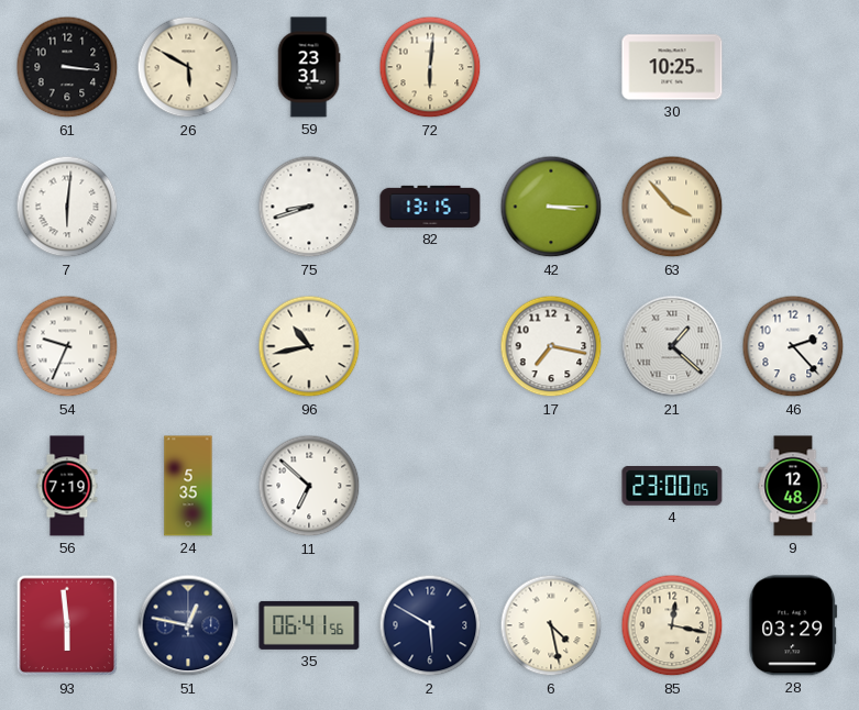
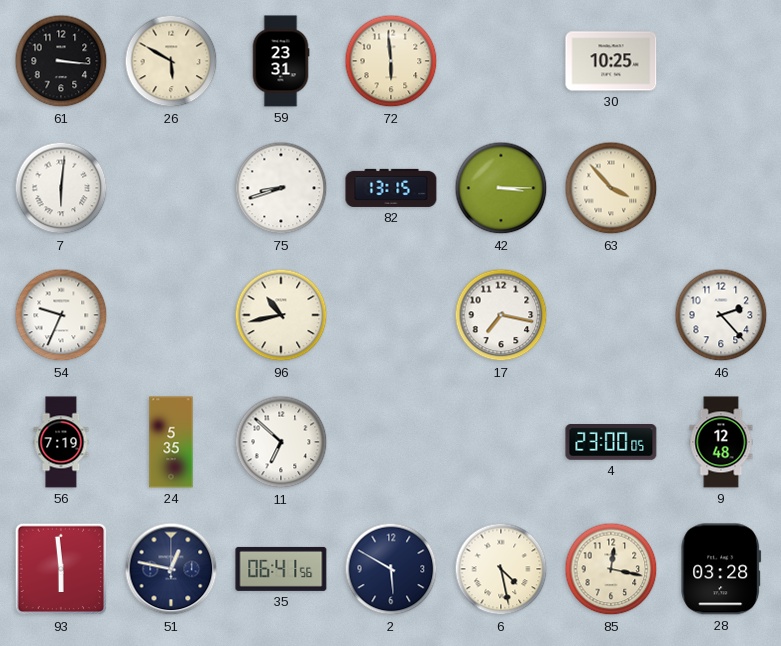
72: 6:01 -> 5:59 (391, 61)
21: 1:22 -> none (672, 346)
28: 03:29 -> 03:28 (721, 569)
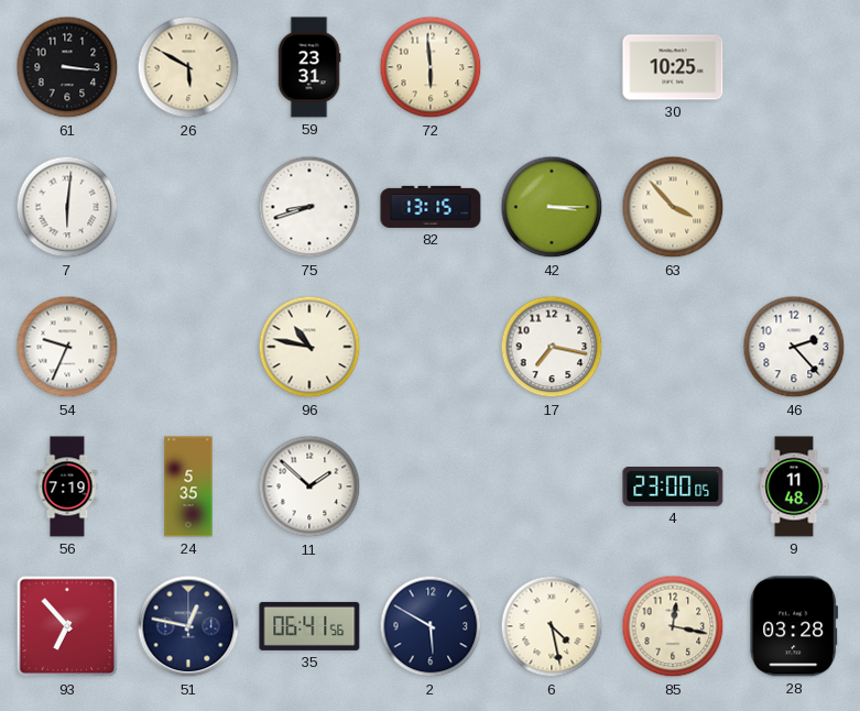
96: 10:43 -> 10:47 (309, 347)
11: 6:52 -> 1:52 (309, 486)
9: 12:48 -> 11:48 (794, 486)
93: 5:59 -> 6:53 (67, 626)
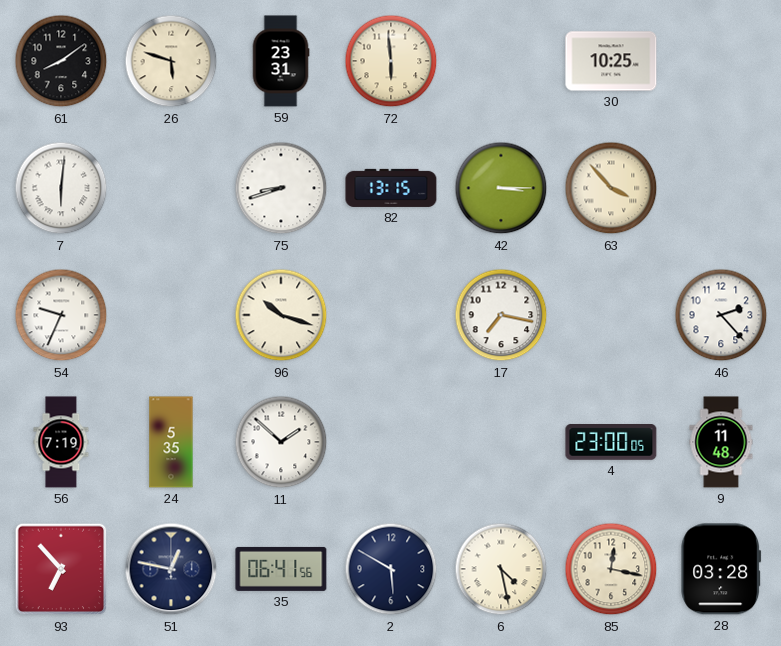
61: 3:16 -> 8:09 (61, 61)
26: 5:50 -> 5:48 (171, 61)
96: 10:47 -> 10:18 (281, 315)
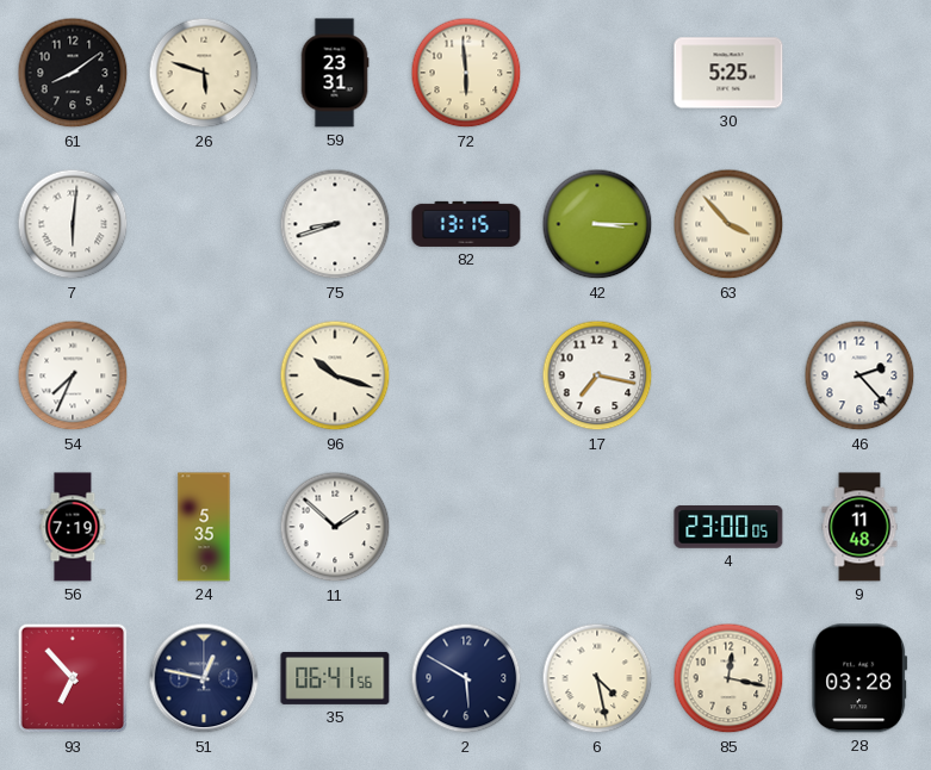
30: 10:25 -> 5:25 (728, 73)
54: 9:34 -> 7:34 (73, 375)
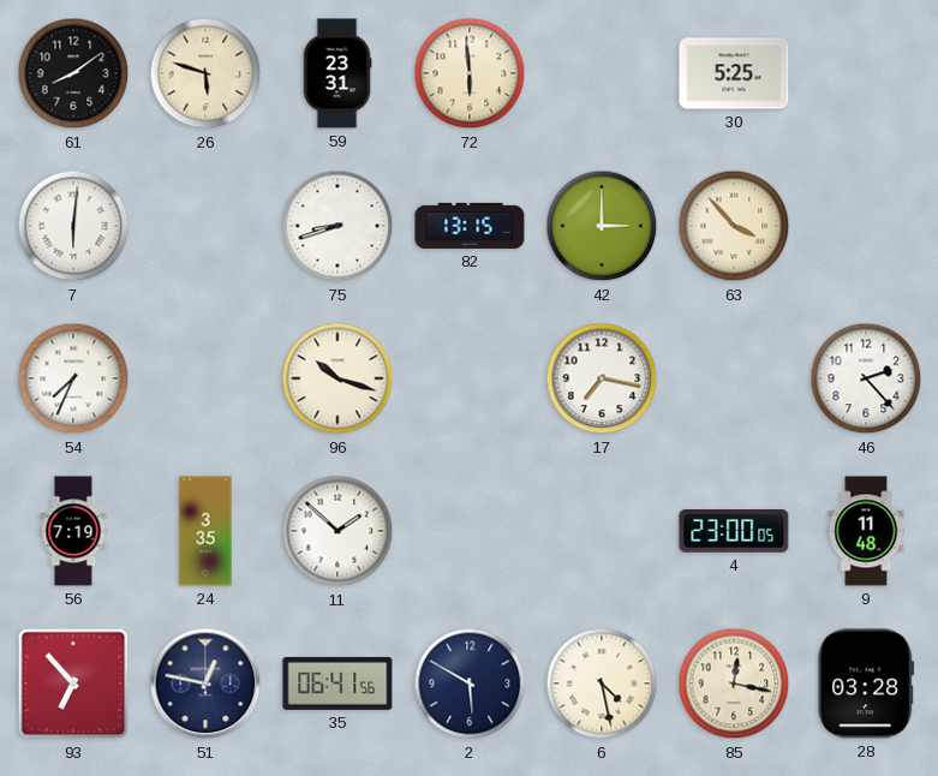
42: 3:15 -> 3:00 (602, 226)
24: 5:35 -> 3:35 (205, 531)
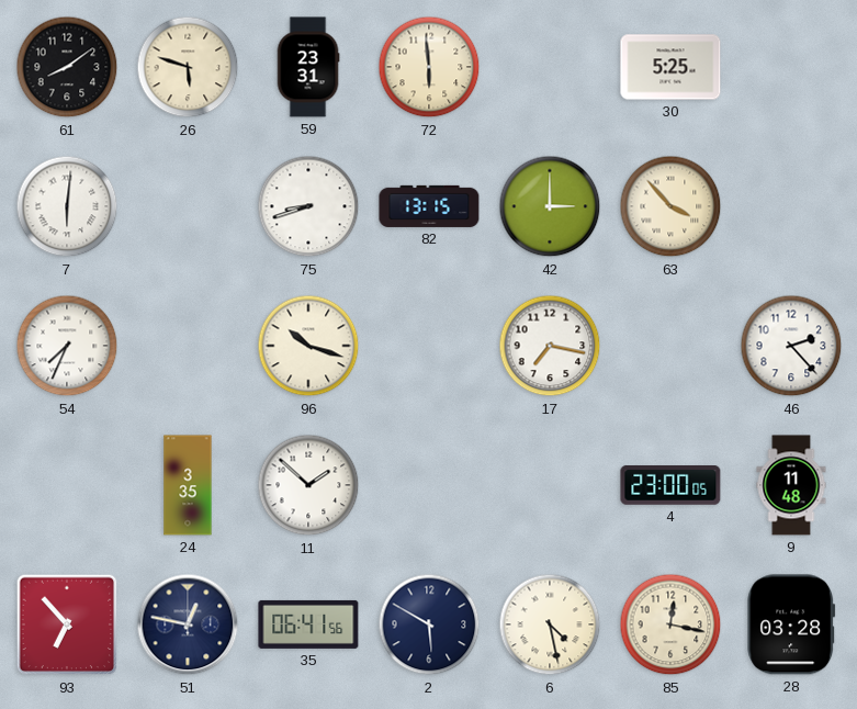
56: 7:19 -> none (73, 531)
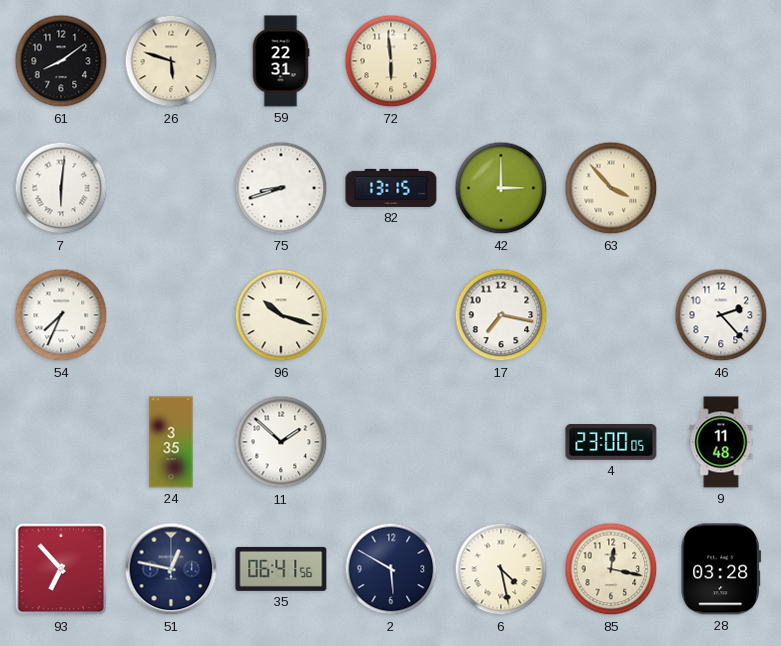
59: 23:31 -> 22:31 (281, 61)
30: 5:25 -> none (670, 67)
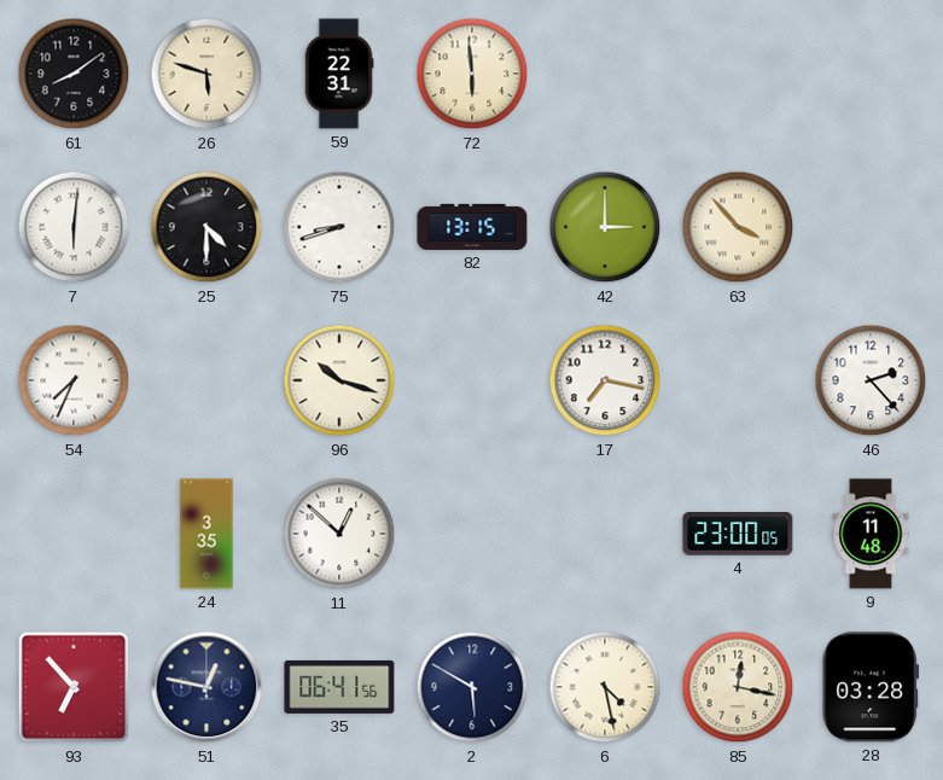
25: none -> 4:30 (206, 227)
11: 1:52 -> 12:52 (339, 534)
